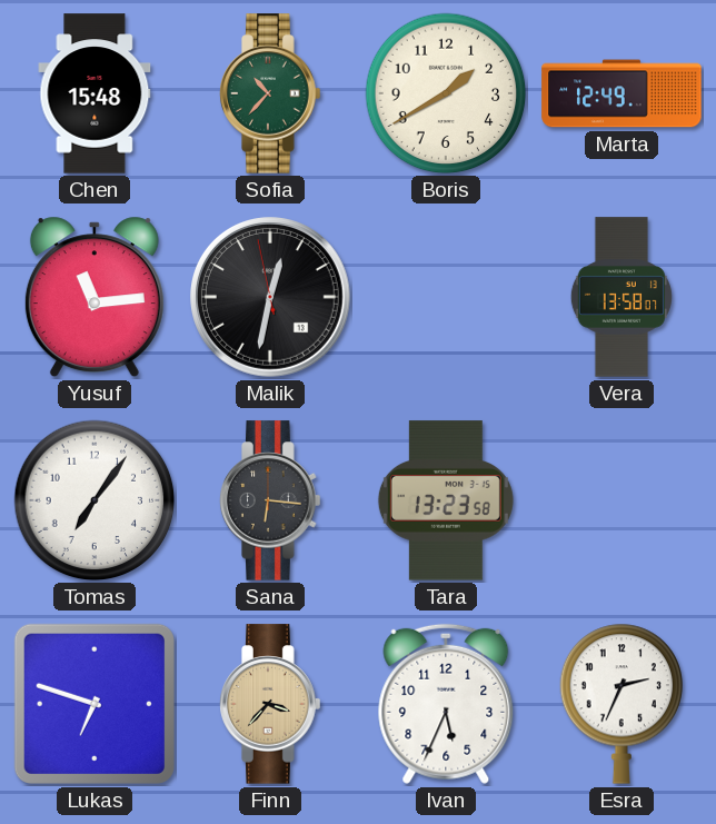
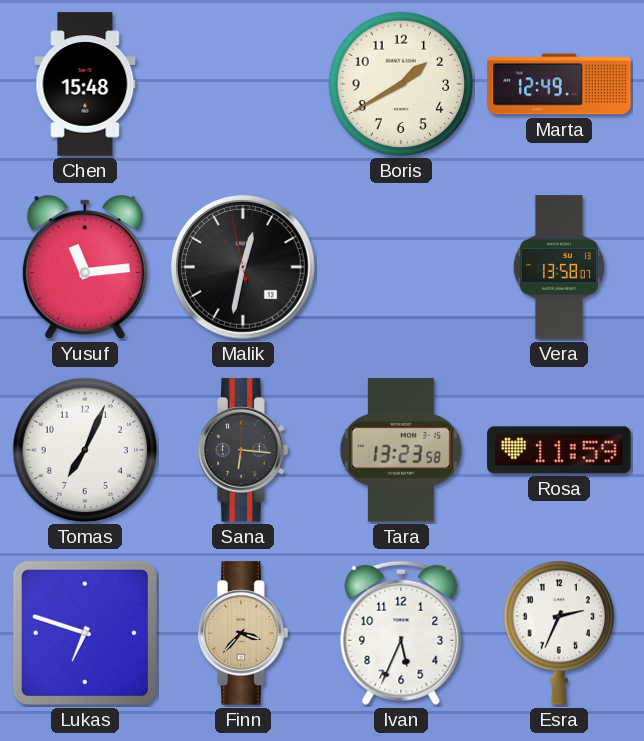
Sofia: 10:37 -> none (270, 93)
Tomas: 7:06 -> 7:04 (85, 450)
Rosa: none -> 11:59 (559, 450)
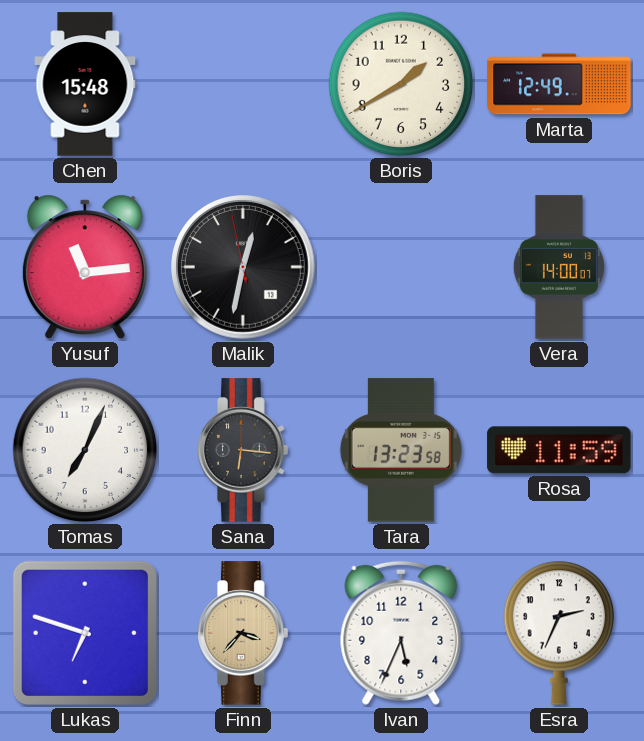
Vera: 13:58 -> 14:00 (559, 267)
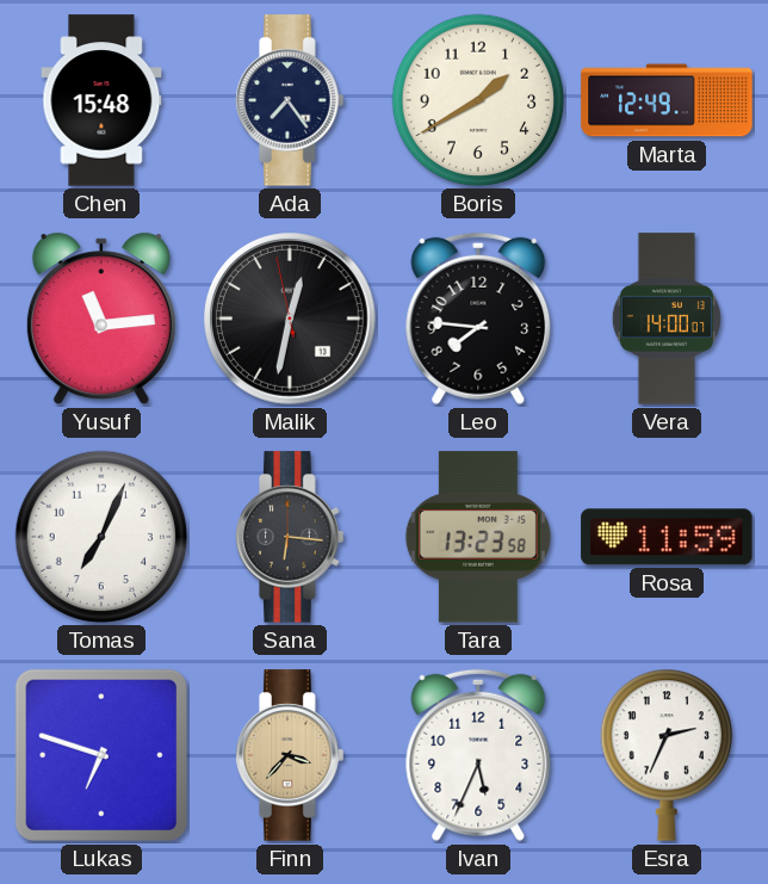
Ada: none -> 7:24 (290, 100)
Leo: none -> 7:46 (478, 319)
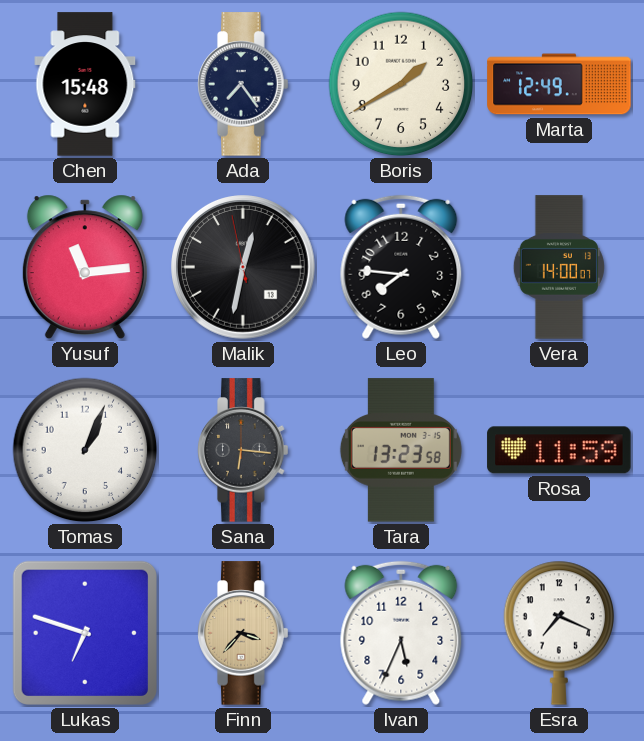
Tomas: 7:04 -> 1:04 (85, 450)
Esra: 2:34 -> 7:19 (559, 633)
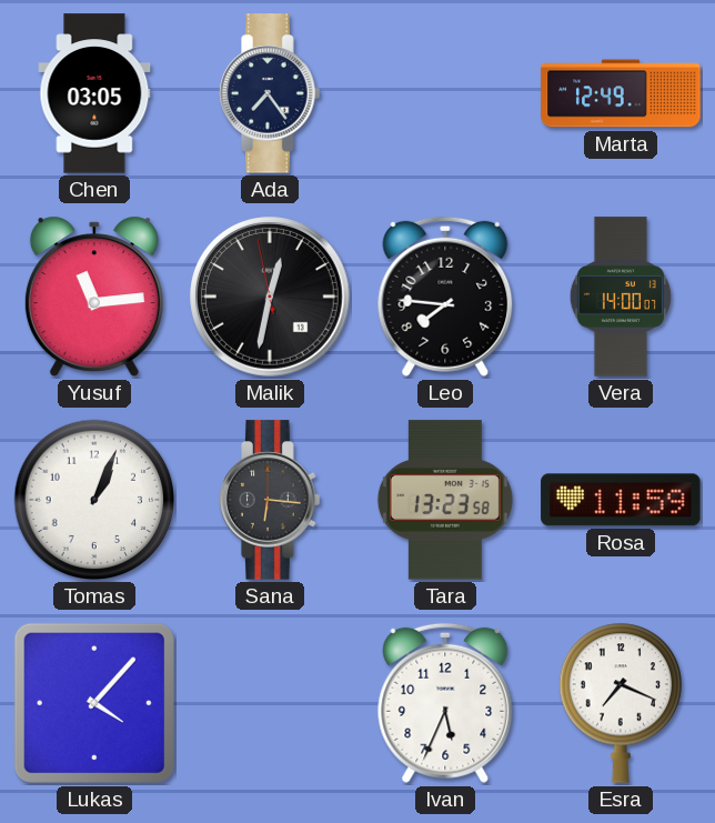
Chen: 15:48 -> 03:05 (94, 93)
Boris: 1:40 -> none (401, 84)
Lukas: 6:48 -> 4:07 (94, 703)
Finn: 3:37 -> none (243, 633)
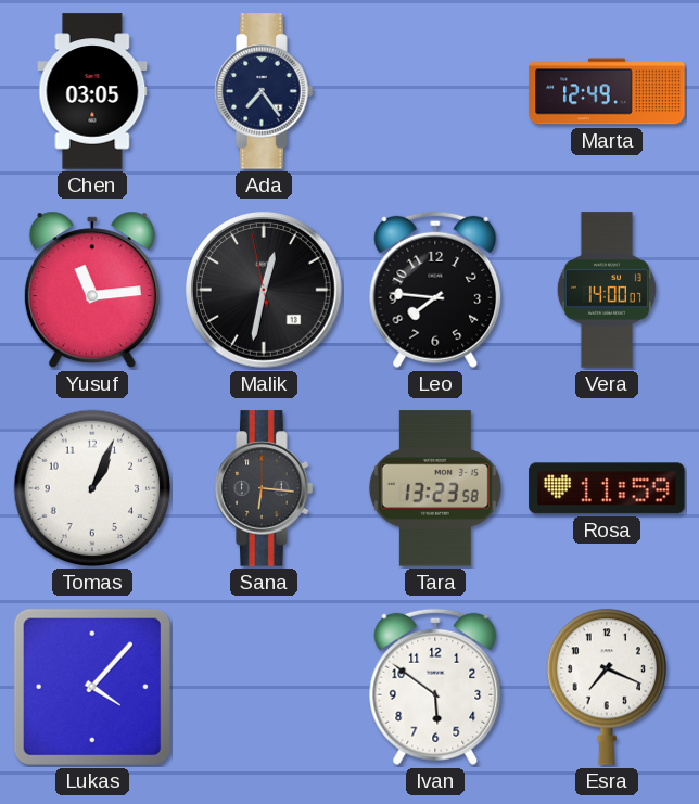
Ivan: 5:34 -> 5:51 (435, 687)
